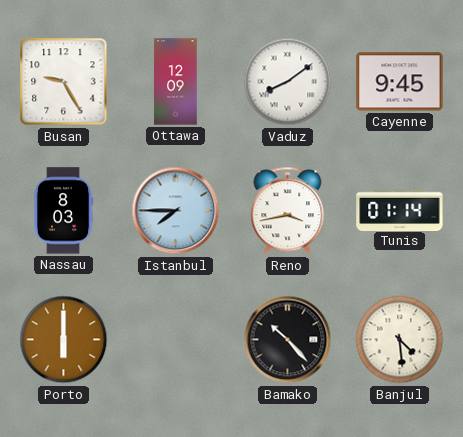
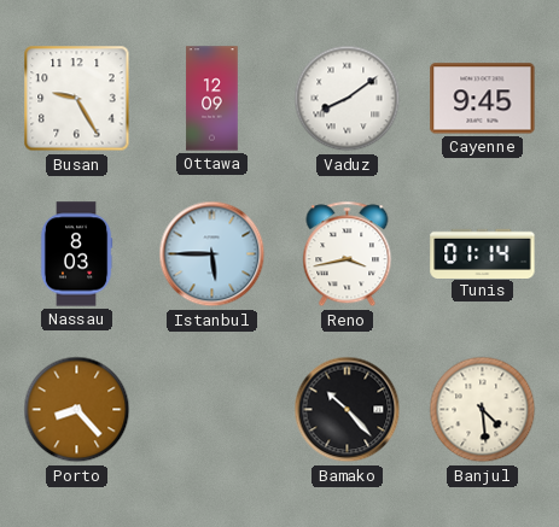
Istanbul: 7:45 -> 5:45 (212, 254)
Porto: 6:00 -> 8:23 (77, 410)
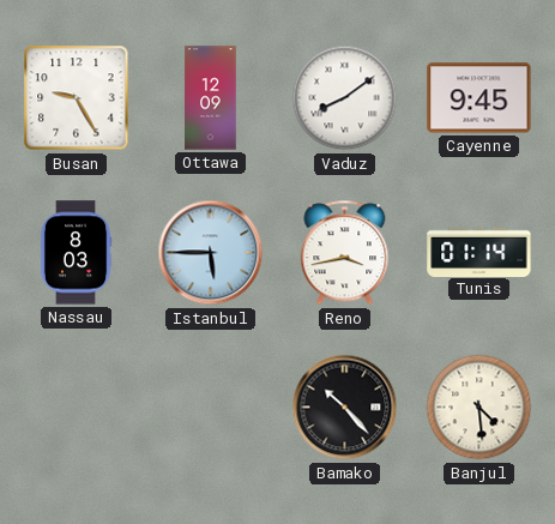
Porto: 8:23 -> none (77, 410)
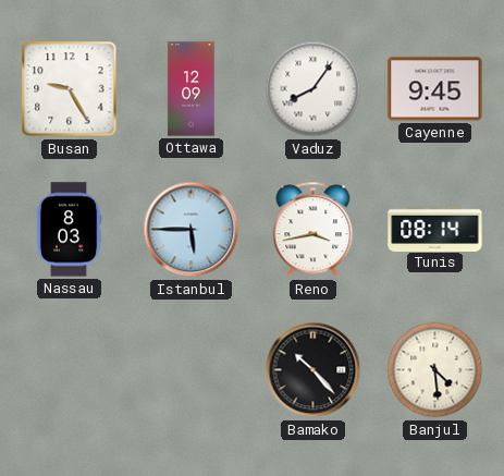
Vaduz: 8:09 -> 8:06 (314, 89)
Tunis: 01:14 -> 08:14 (435, 229)
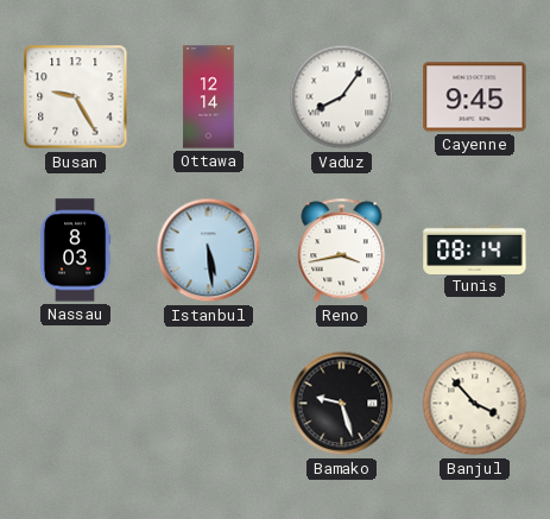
Ottawa: 12:09 -> 12:14 (209, 97)
Istanbul: 5:45 -> 5:29 (209, 251)
Bamako: 10:23 -> 9:27 (342, 404)
Banjul: 4:29 -> 3:53 (475, 404)
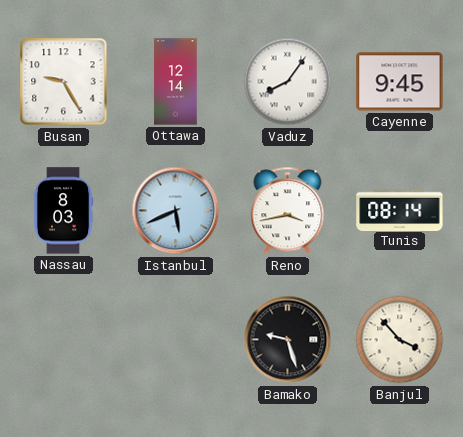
Istanbul: 5:29 -> 5:41 (176, 211)
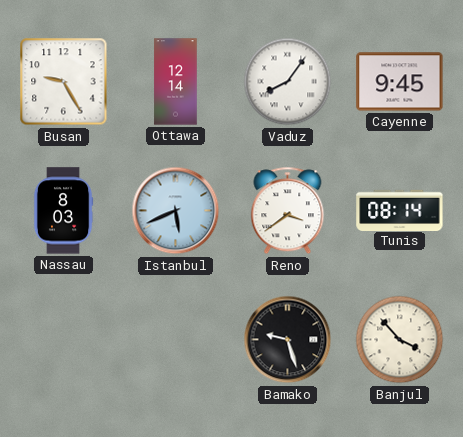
Reno: 3:43 -> 3:39 (288, 211)
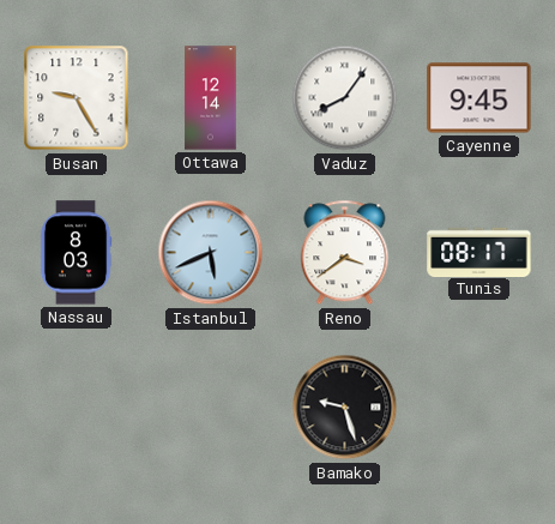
Tunis: 08:14 -> 08:17 (479, 252)
Banjul: 3:53 -> none (400, 340)
